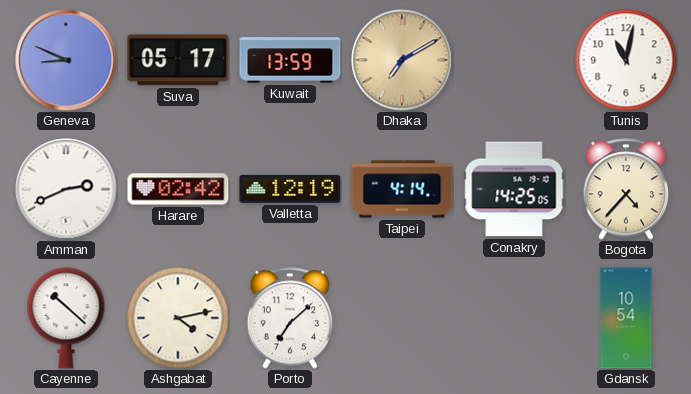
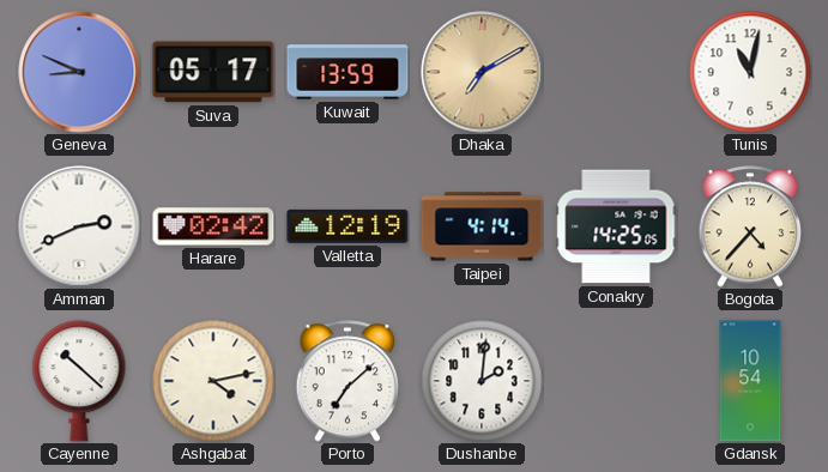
Dushanbe: none -> 2:01 (482, 381)
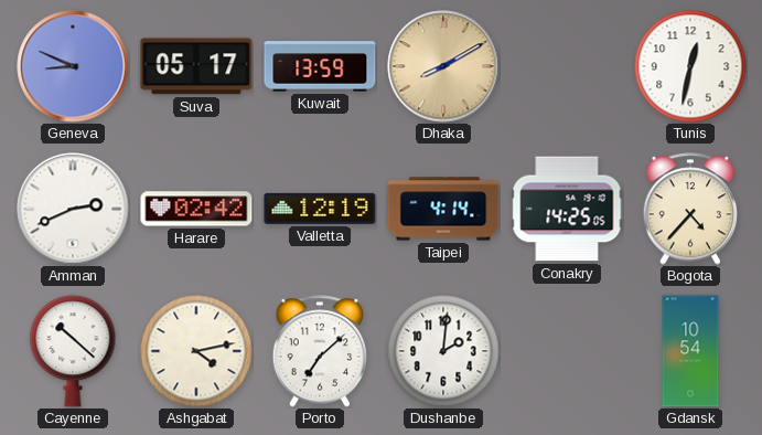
Dhaka: 7:10 -> 8:10 (443, 66)
Tunis: 11:02 -> 12:32 (690, 66)
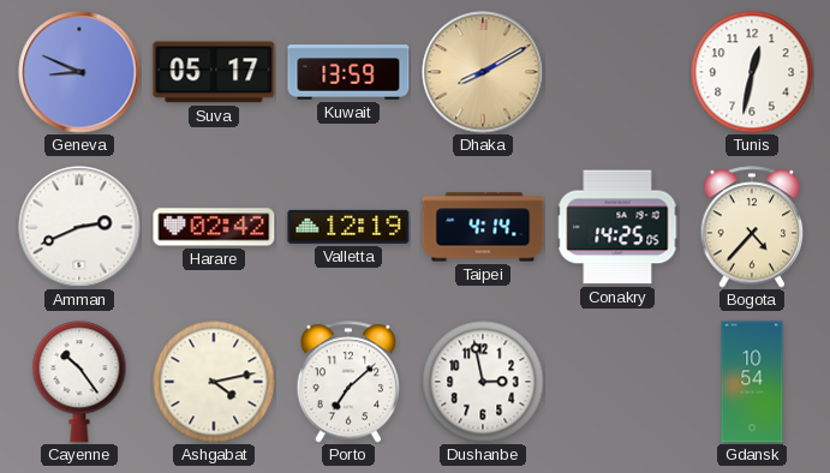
Cayenne: 10:22 -> 10:24 (79, 382)
Dushanbe: 2:01 -> 2:58 (483, 382)
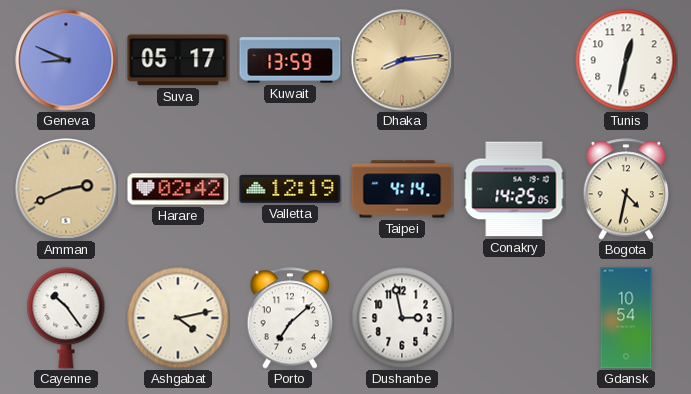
Dhaka: 8:10 -> 8:14 (402, 60)
Amman dial: white -> champagne (66, 189)
Bogota: 4:37 -> 4:32 (626, 189)
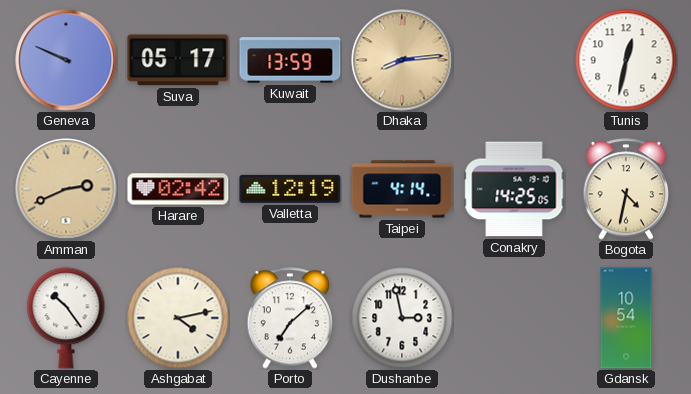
Geneva: 8:49 -> 9:49 (66, 60)
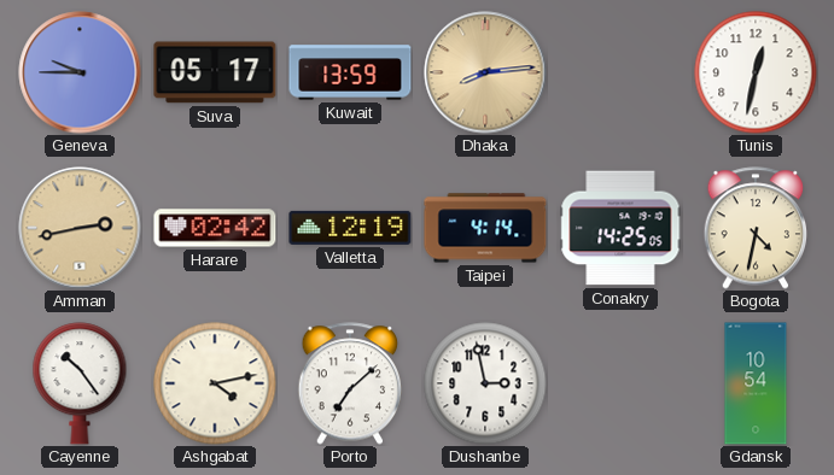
Geneva: 9:49 -> 9:45 (80, 72)
Amman: 2:41 -> 2:43 (80, 228)
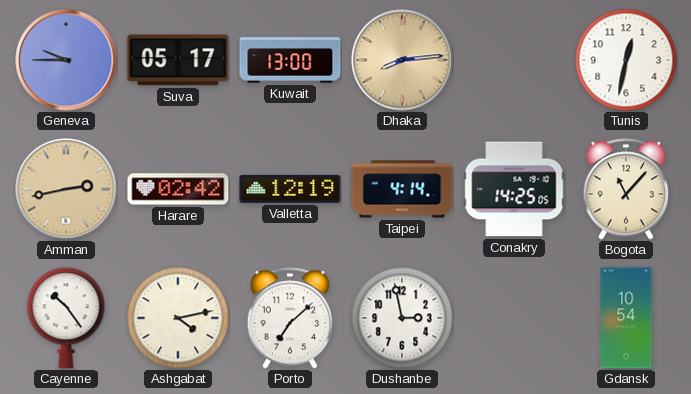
Kuwait: 13:59 -> 13:00 (290, 60)
Bogota: 4:32 -> 11:07 (626, 189)
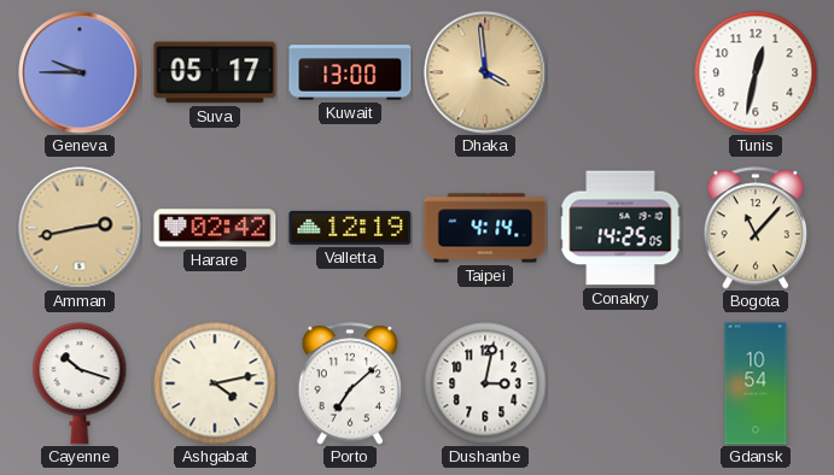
Dhaka: 8:14 -> 3:59 (485, 72)
Cayenne: 10:24 -> 10:18 (80, 383)
Dushanbe: 2:58 -> 3:02 (485, 383)
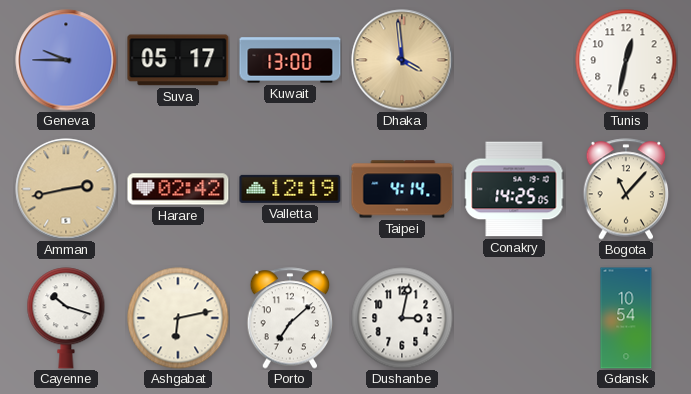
Ashgabat: 4:13 -> 6:13 (178, 318)
